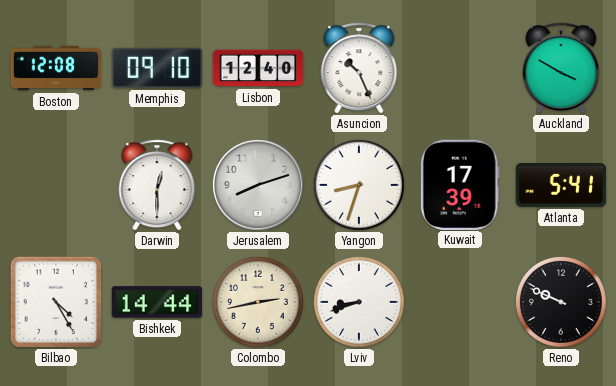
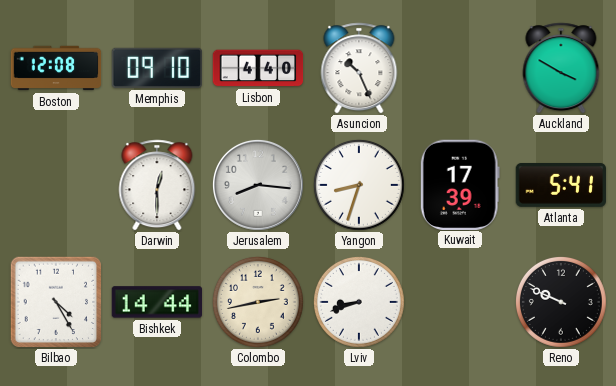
Lisbon: 12:40 -> 4:40 (258, 68)
Jerusalem: 8:12 -> 8:16 (258, 185)
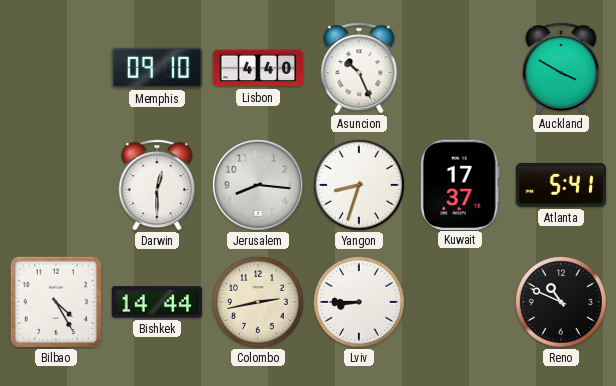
Boston: 12:08 -> none (56, 68)
Kuwait: 17:39 -> 17:37 (460, 184)
Lviv: 8:42 -> 8:45 (359, 302)
Reno: 9:49 -> 10:49 (561, 302)
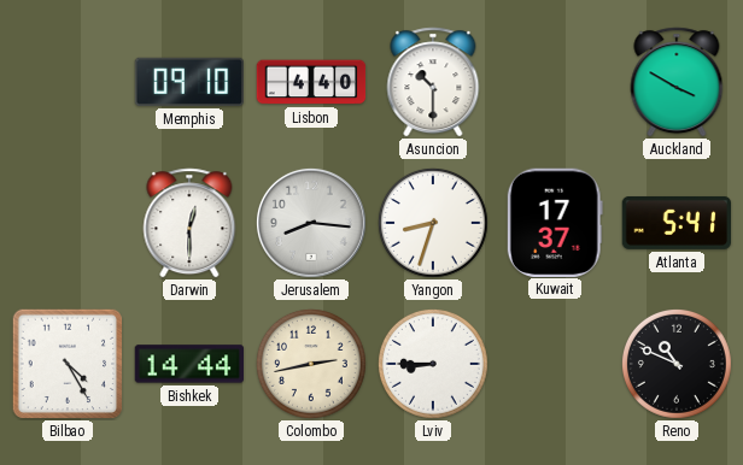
Asuncion: 10:26 -> 10:30 (433, 82)
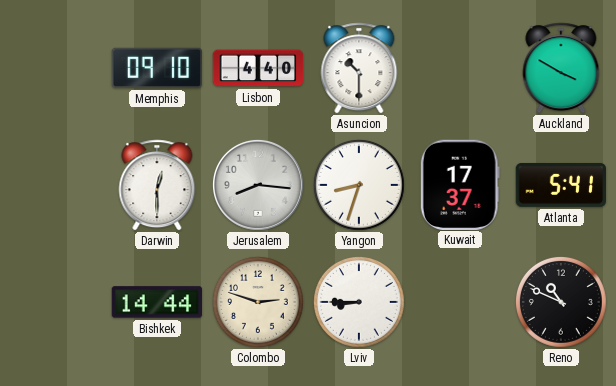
Bilbao: 4:25 -> none (68, 364)
Colombo: 2:43 -> 2:48 (258, 302)
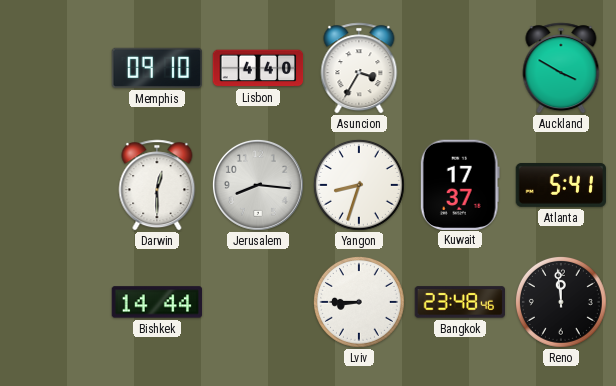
Asuncion: 10:30 -> 3:35 (359, 68)
Colombo: 2:48 -> none (258, 302)
Bangkok: none -> 23:48 (459, 302)
Reno: 10:49 -> 11:59 (561, 302)
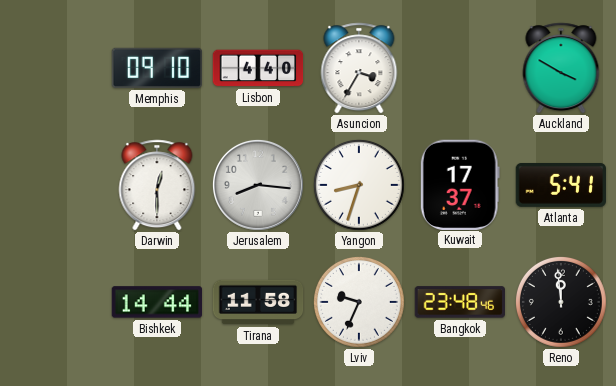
Tirana: none -> 11:58 (258, 302)
Lviv: 8:45 -> 9:34 (359, 302)
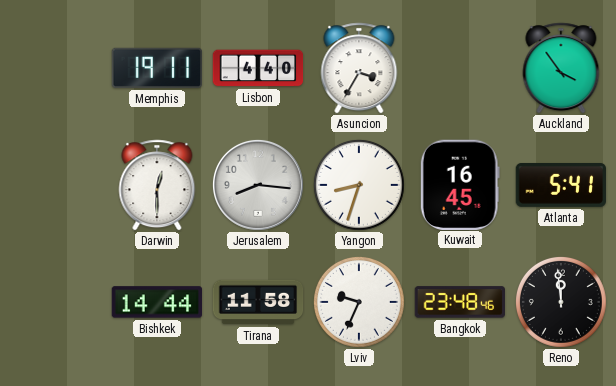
Memphis: 09:10 -> 19:11 (156, 68)
Auckland: 3:50 -> 3:54 (561, 68)
Kuwait: 17:37 -> 16:45 (460, 184)
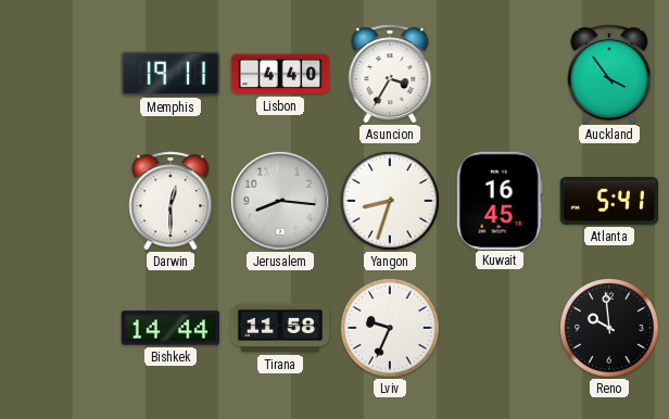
Bangkok: 23:48 -> none (459, 302)
Reno: 11:59 -> 9:59 (609, 328)
